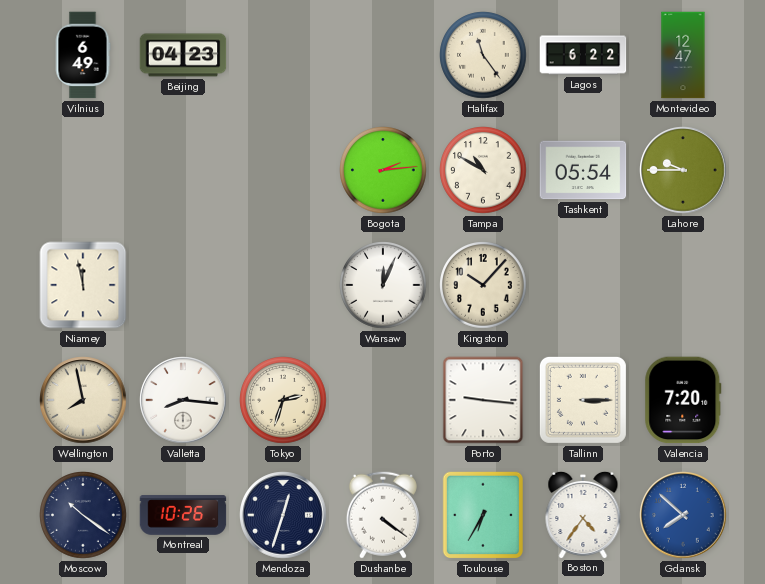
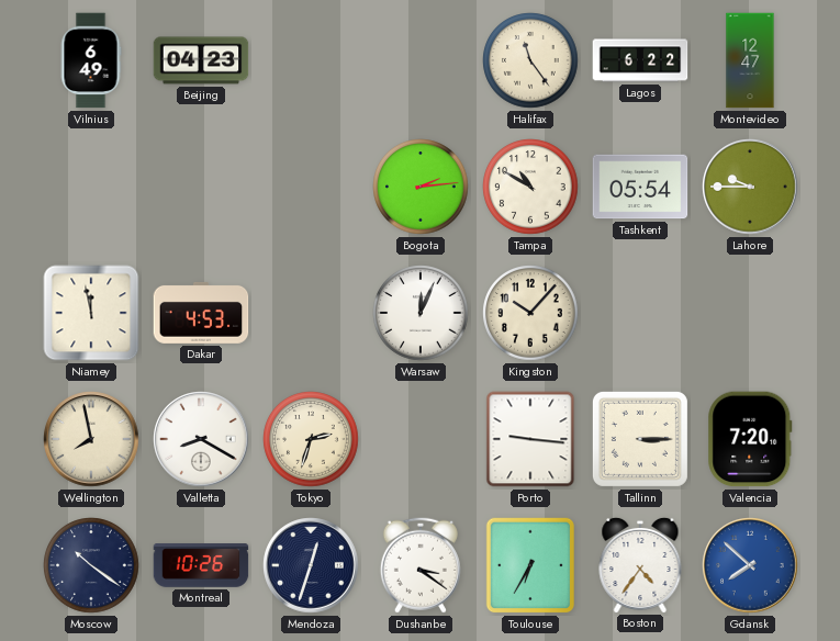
Dakar: none -> 4:53 (201, 313)
Valletta: 8:16 -> 8:20 (201, 439)
Dushanbe: 4:21 -> 3:21 (421, 565)
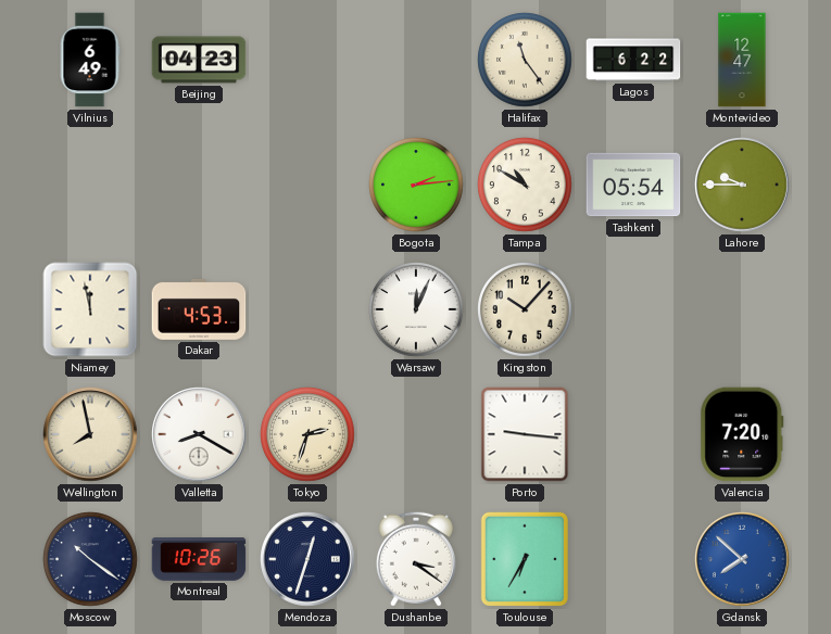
Tallinn: 3:15 -> none (640, 439)
Boston: 4:36 -> none (640, 564)
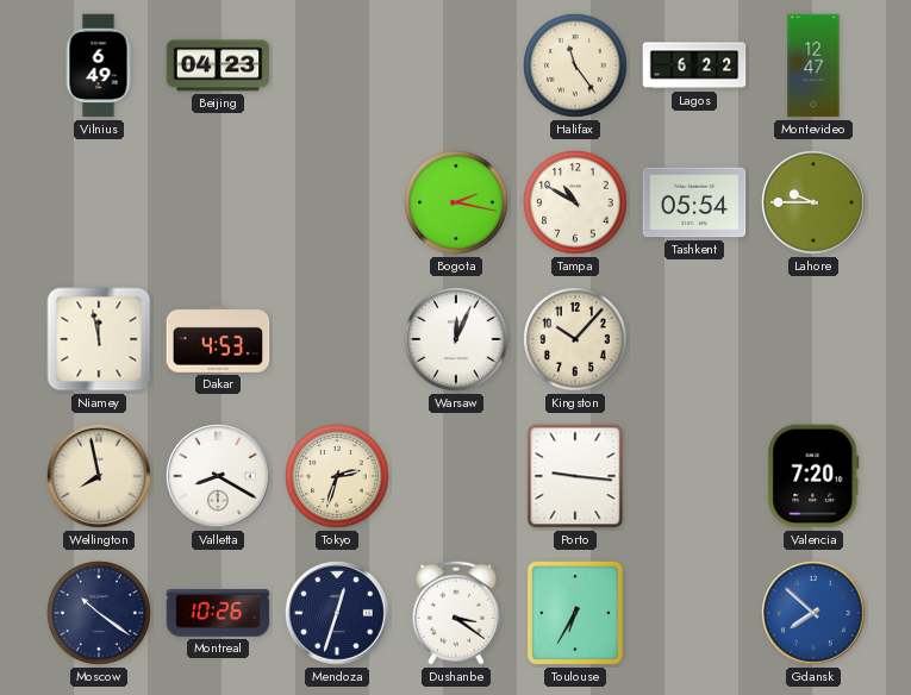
Bogota: 2:14 -> 2:17 (456, 202)
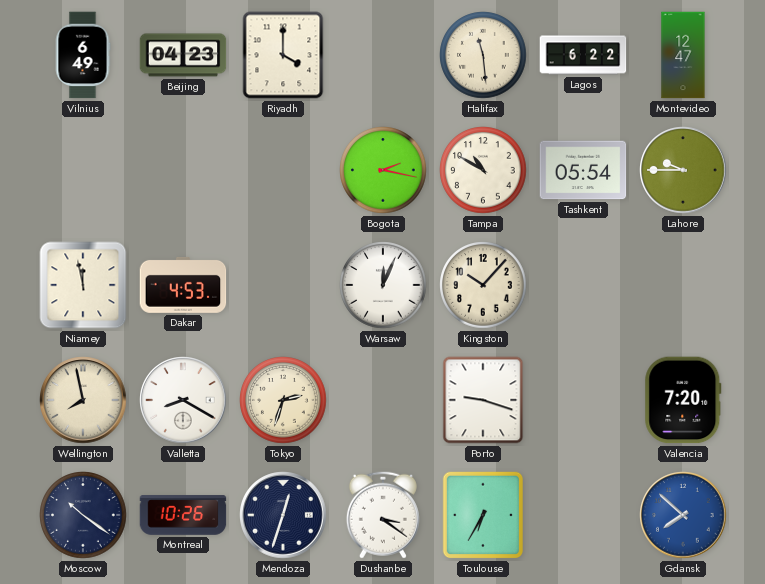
Riyadh: none -> 4:00 (283, 55)
Halifax: 11:24 -> 11:29 (483, 55)
Porto: 9:16 -> 9:18 (483, 400)
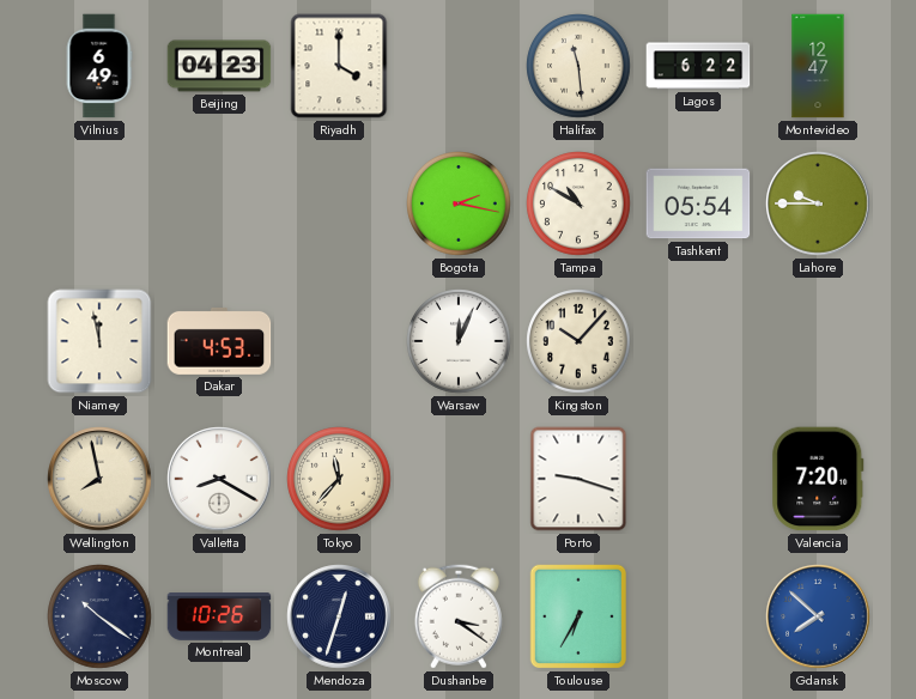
Tokyo: 2:33 -> 11:37 (339, 479)
